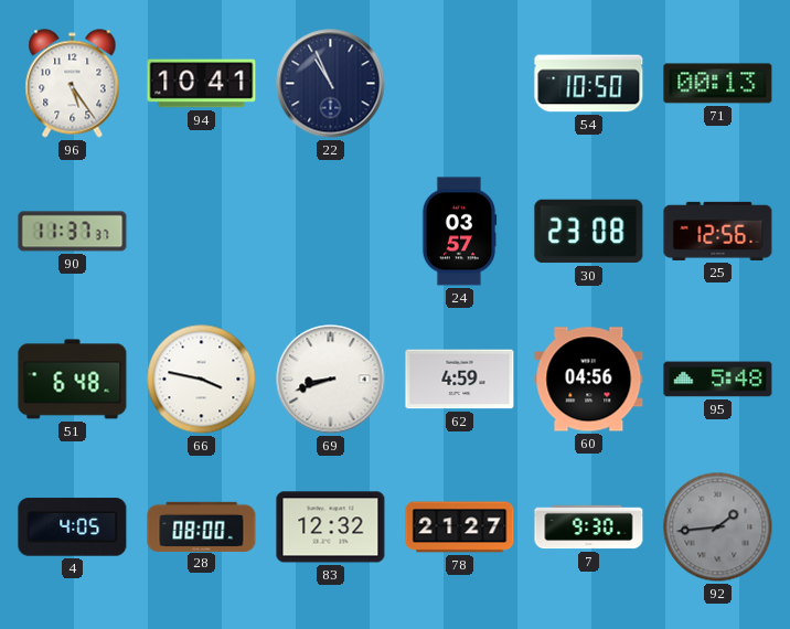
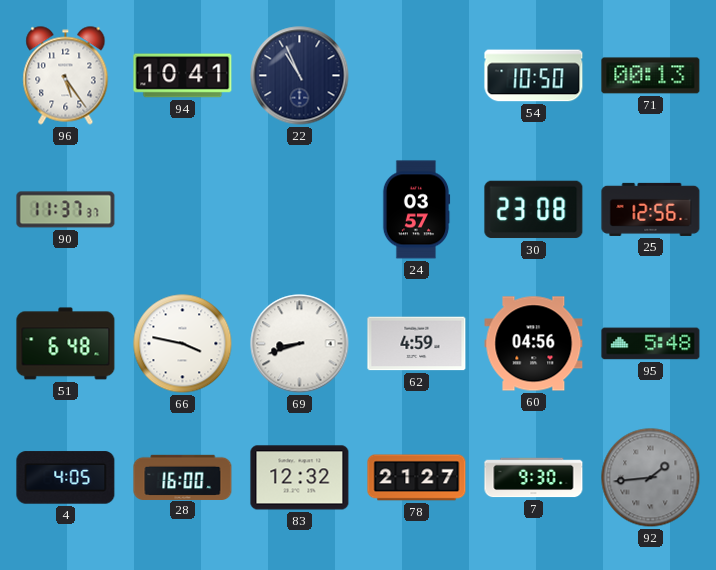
28: 08:00 -> 16:00 (183, 477)
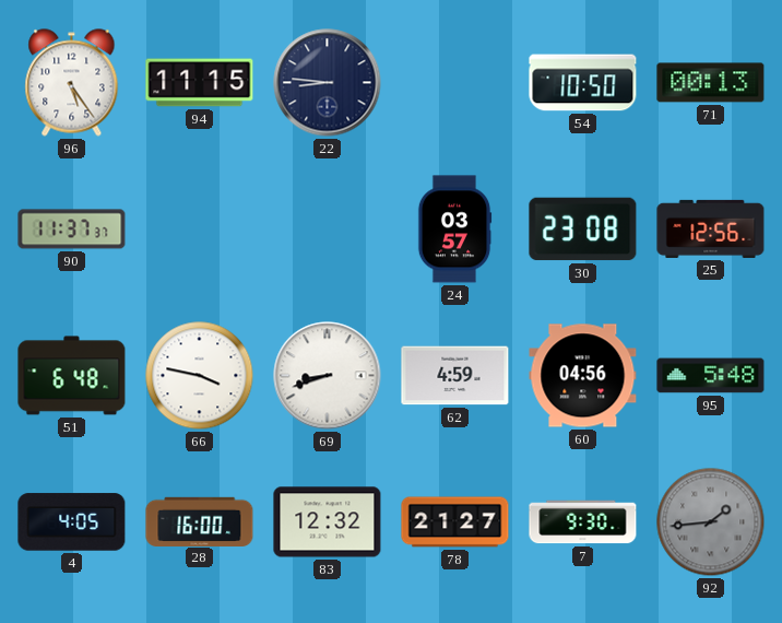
94: 10:41 -> 11:15 (200, 83)
22: 10:56 -> 8:46 (328, 83)
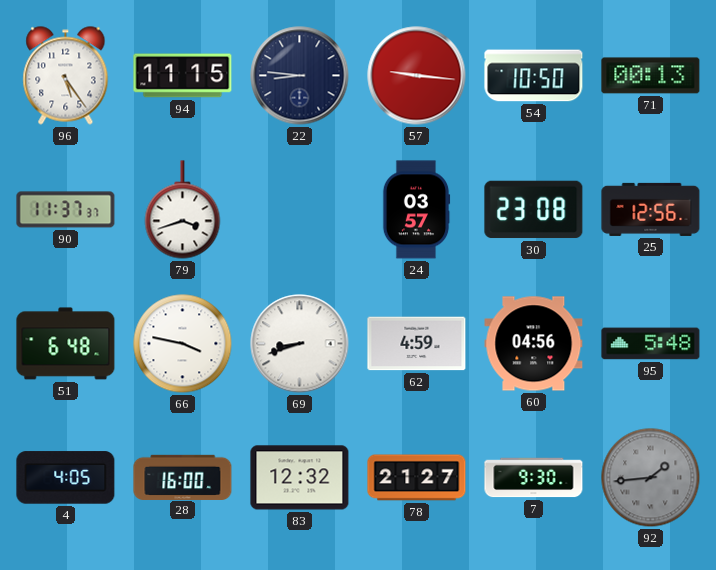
57: none -> 9:16 (417, 76)
79: none -> 3:42 (183, 210)
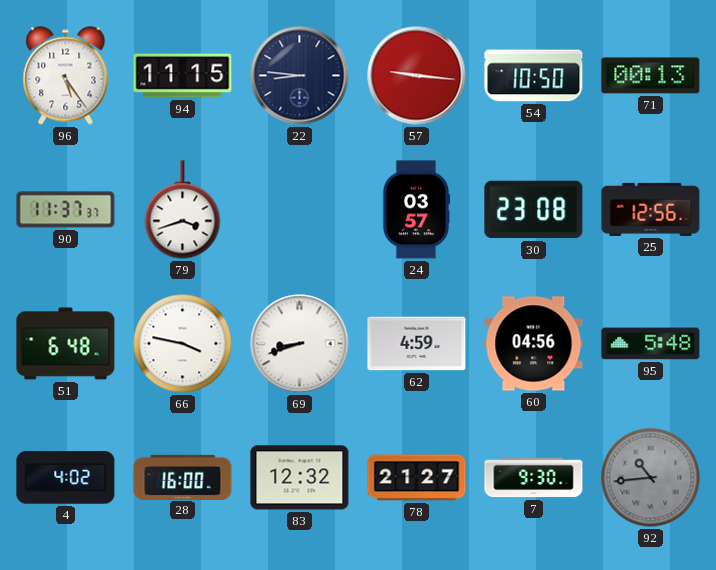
4: 4:05 -> 4:02 (66, 478)
92: 1:44 -> 10:44 (651, 478)
